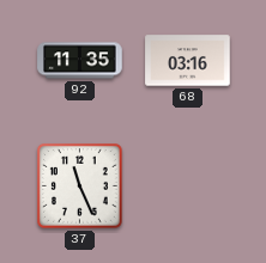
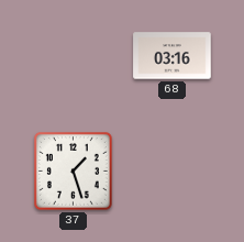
92: 11:35 -> none (80, 61)
37: 11:26 -> 1:27 (74, 172)
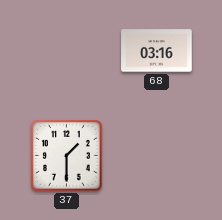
37: 1:27 -> 1:30 (67, 156)
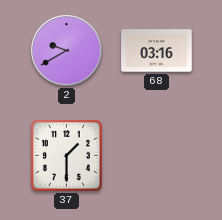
2: none -> 9:40 (67, 51)
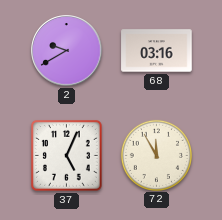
37: 1:30 -> 5:04 (67, 156)
72: none -> 11:55 (156, 155)
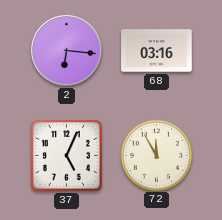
2: 9:40 -> 6:16 (67, 51)
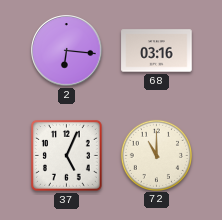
72: 11:55 -> 11:00 (156, 155)
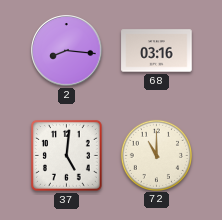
2: 6:16 -> 8:16 (67, 51)
37: 5:04 -> 5:01 (67, 156)
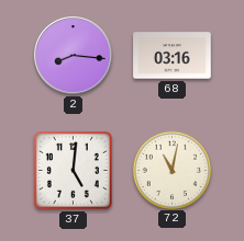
72: 11:00 -> 11:02 (171, 170)
